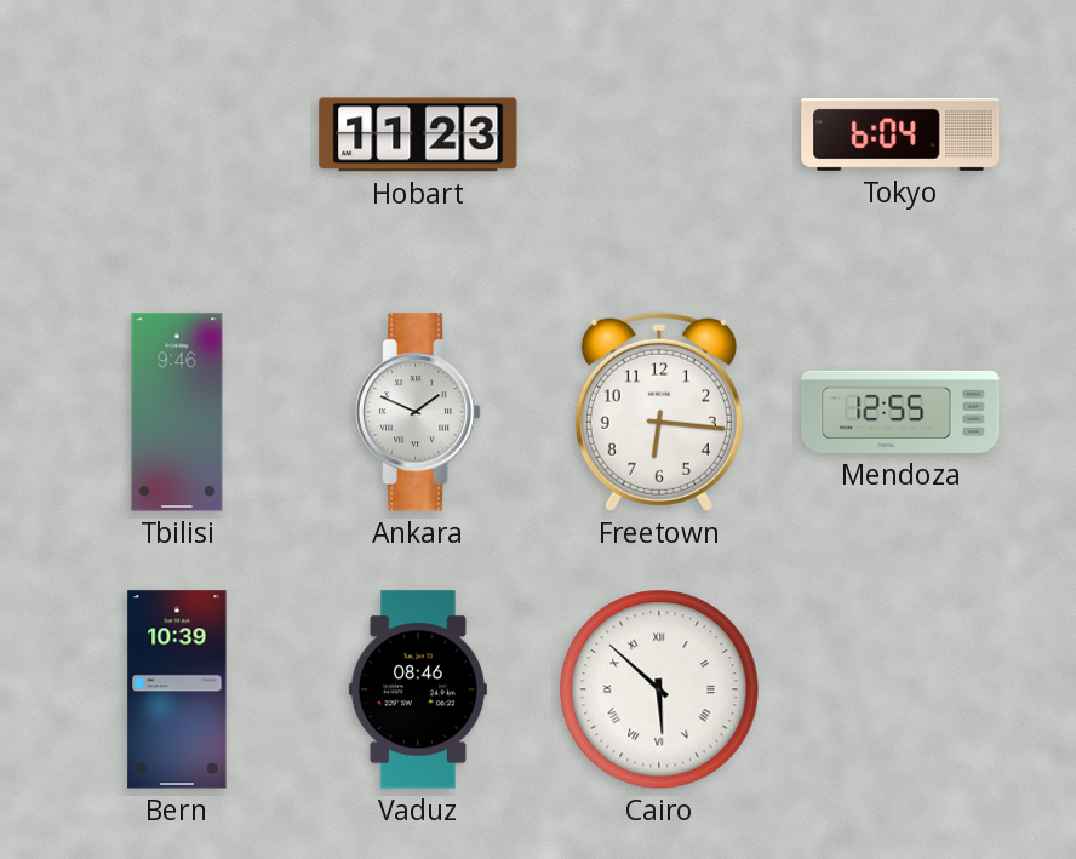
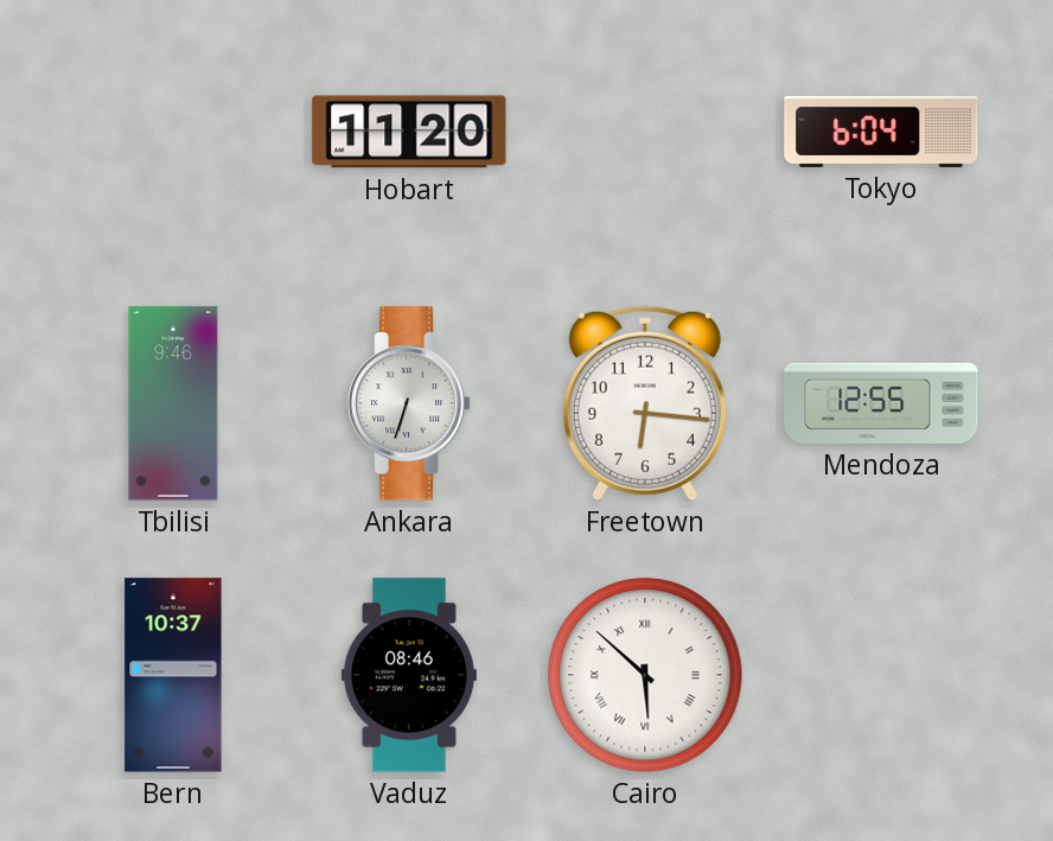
Hobart: 11:23 -> 11:20 (409, 132)
Ankara: 1:49 -> 6:33 (410, 403)
Bern: 10:39 -> 10:37 (173, 675)
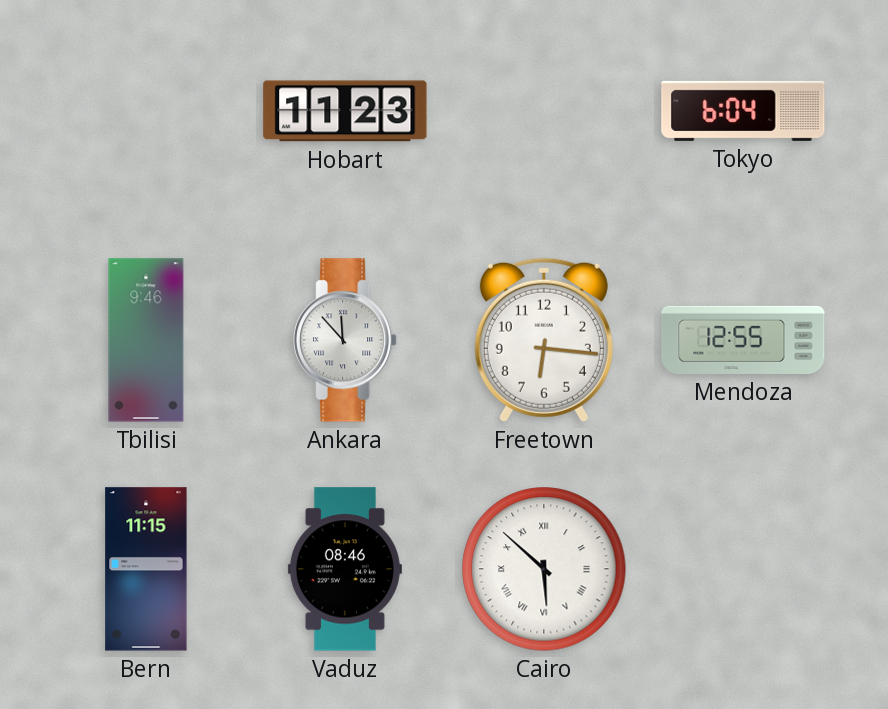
Hobart: 11:20 -> 11:23 (345, 111)
Ankara: 6:33 -> 11:53 (346, 340)
Bern: 10:37 -> 11:15 (146, 569)
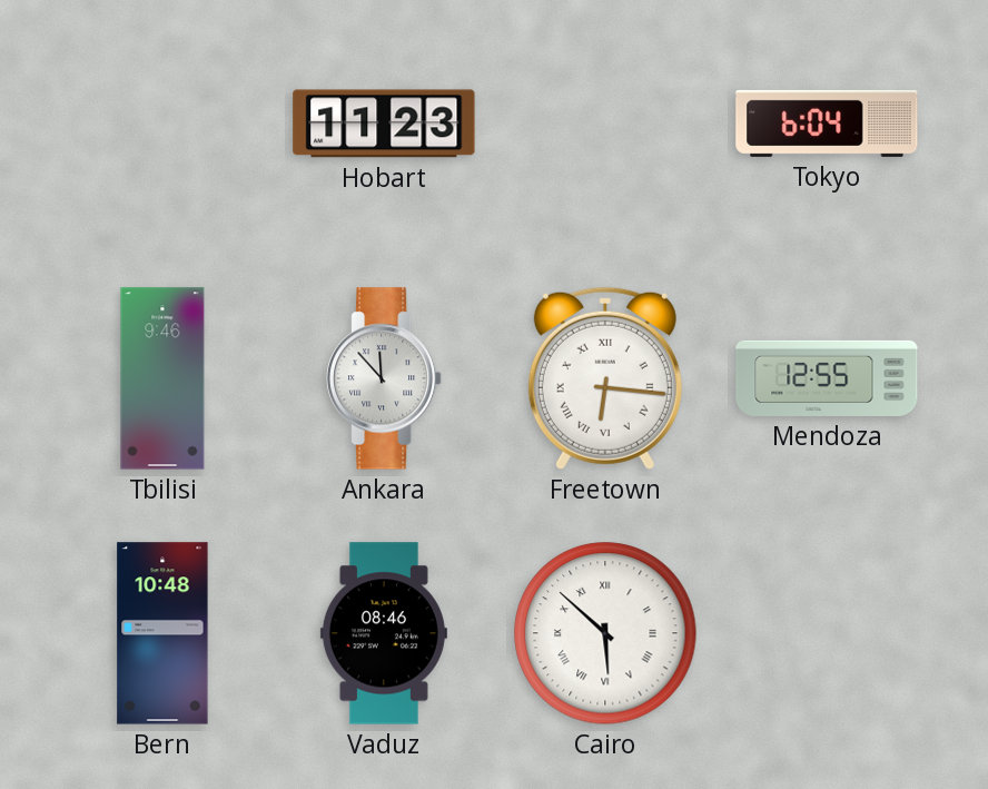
Freetown numerals: Arabic -> Roman (605, 378)
Bern: 11:15 -> 10:48 (162, 633)
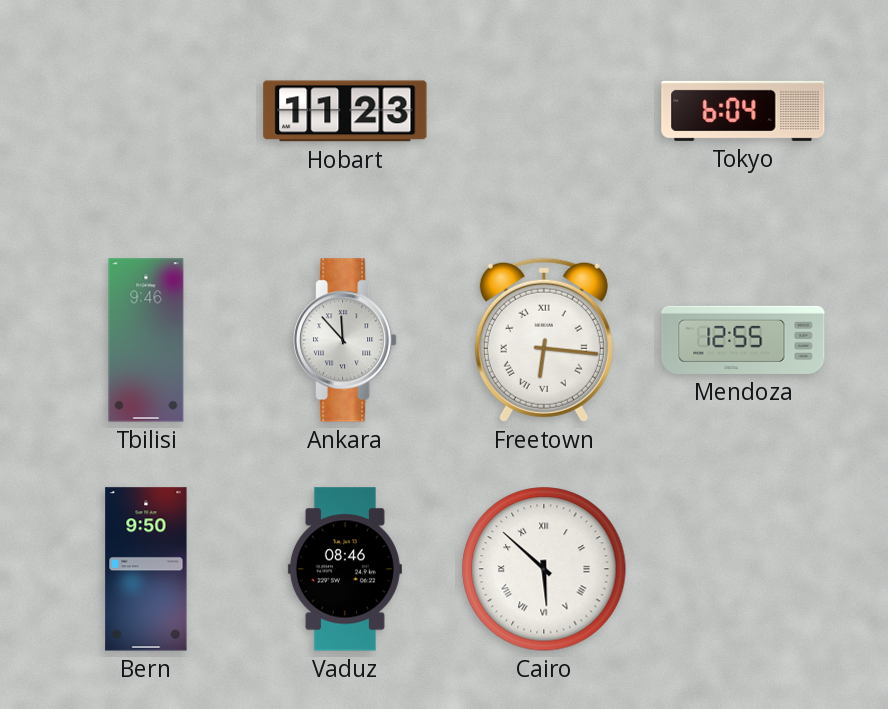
Bern: 10:48 -> 9:50 (146, 569)
